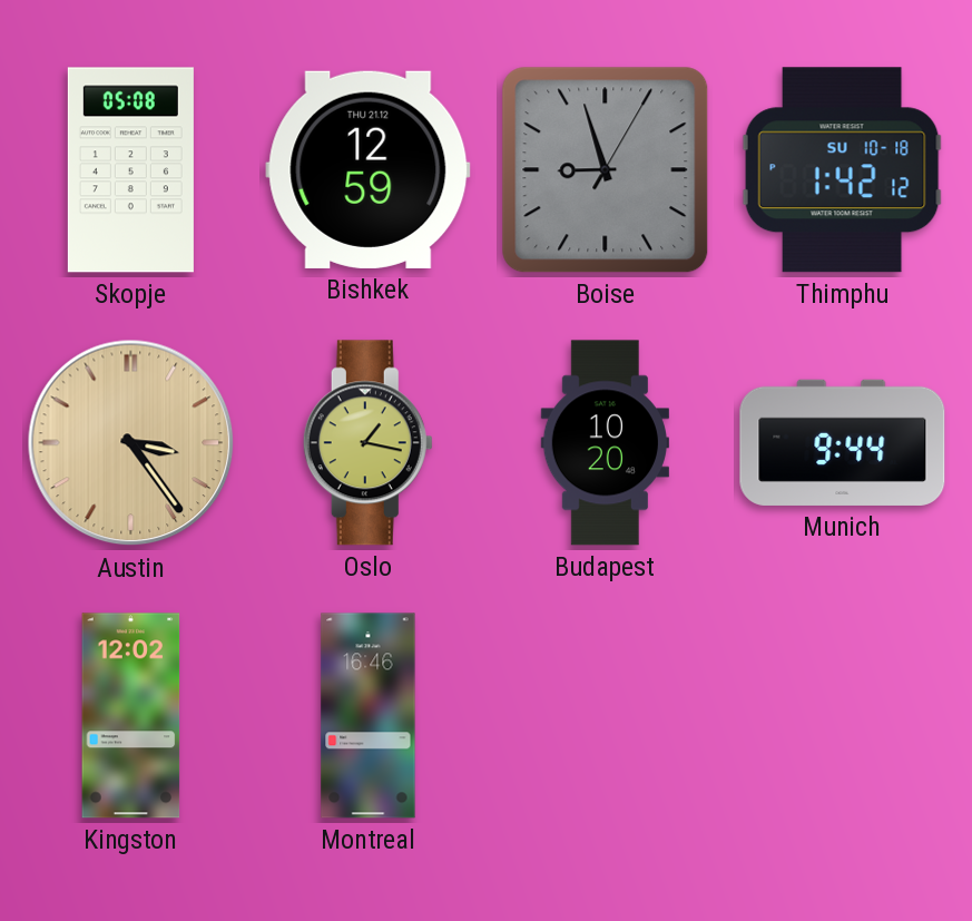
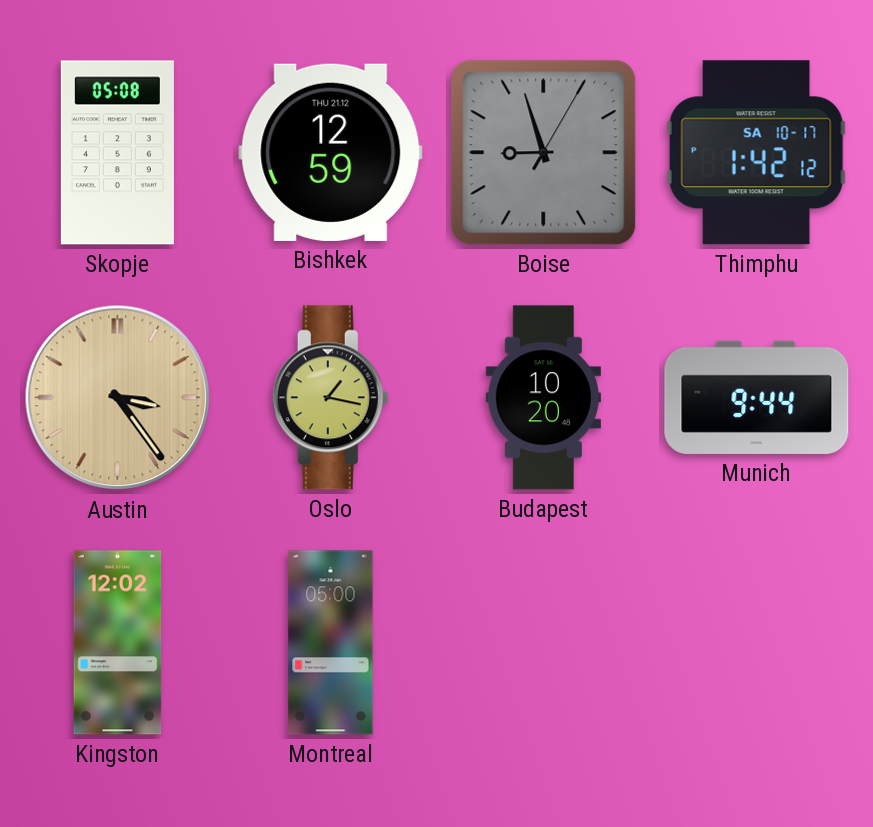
Thimphu date: SU 10-18 -> SA 10-17 (756, 153)
Montreal: 16:46 -> 05:00 (331, 643)
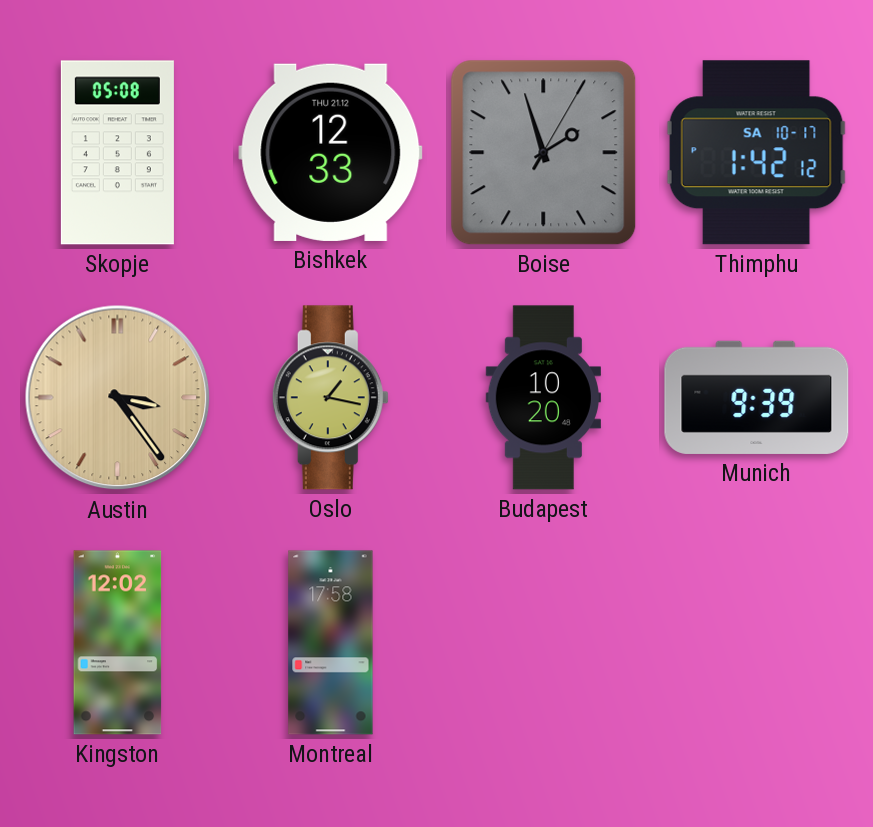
Bishkek: 12:59 -> 12:33 (331, 152)
Boise: 8:57 -> 1:57 (544, 153)
Munich: 9:44 -> 9:39 (757, 397)
Montreal: 05:00 -> 17:58 (331, 643)
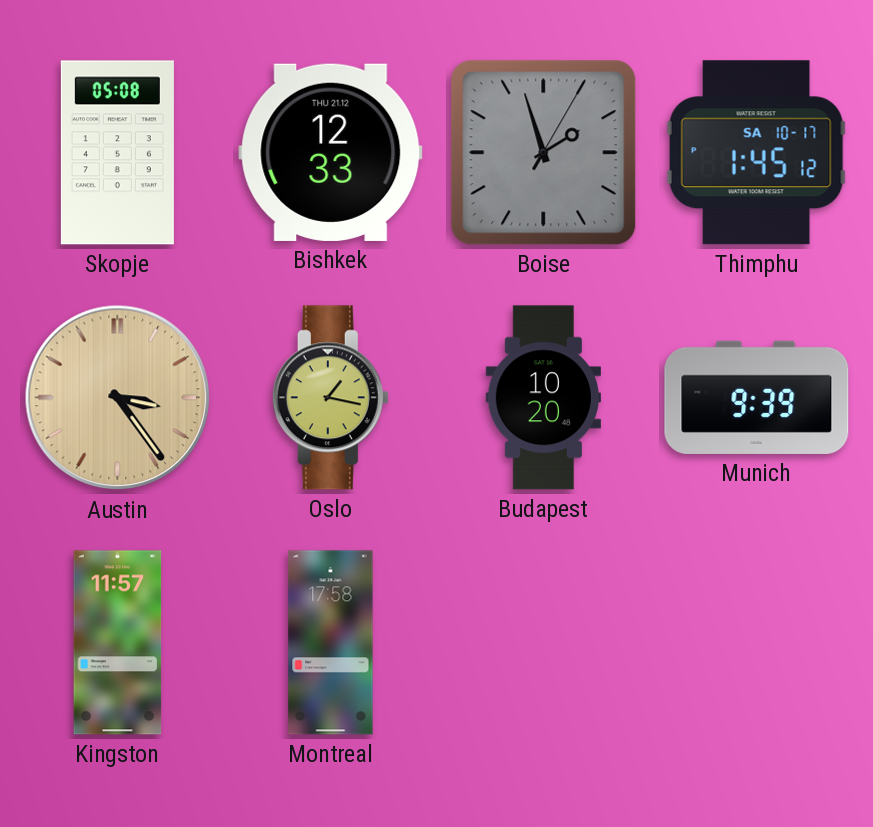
Thimphu: 1:42 -> 1:45 (756, 153)
Kingston: 12:02 -> 11:57 (118, 643)
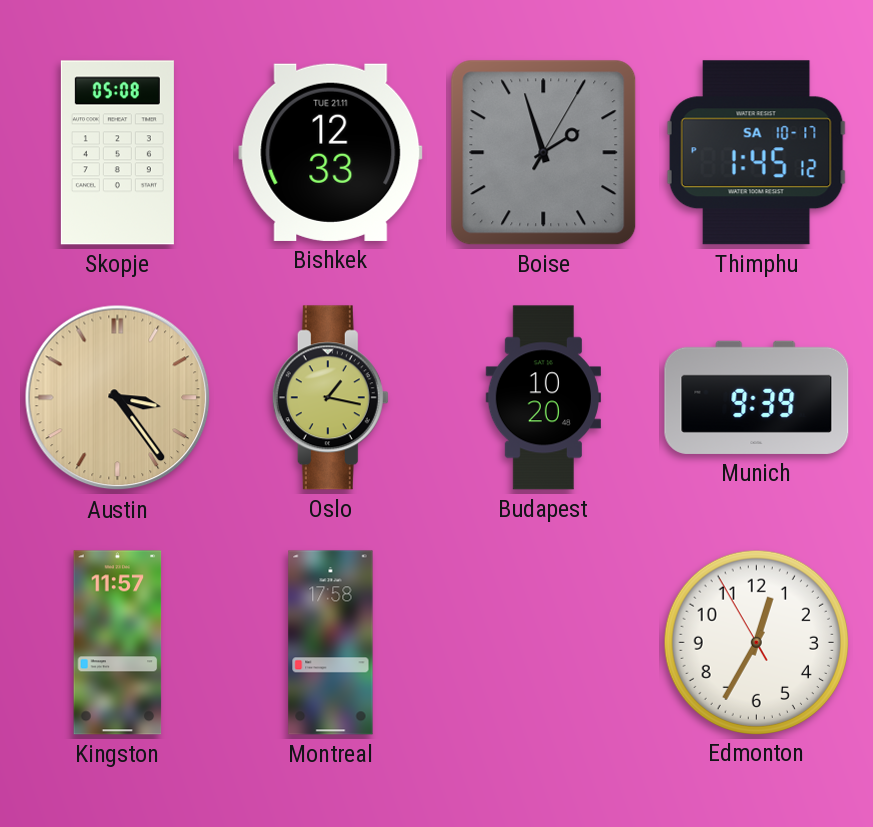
Bishkek date: THU 21.12 -> TUE 21.11 (331, 152)
Edmonton: none -> 12:34 (756, 642)
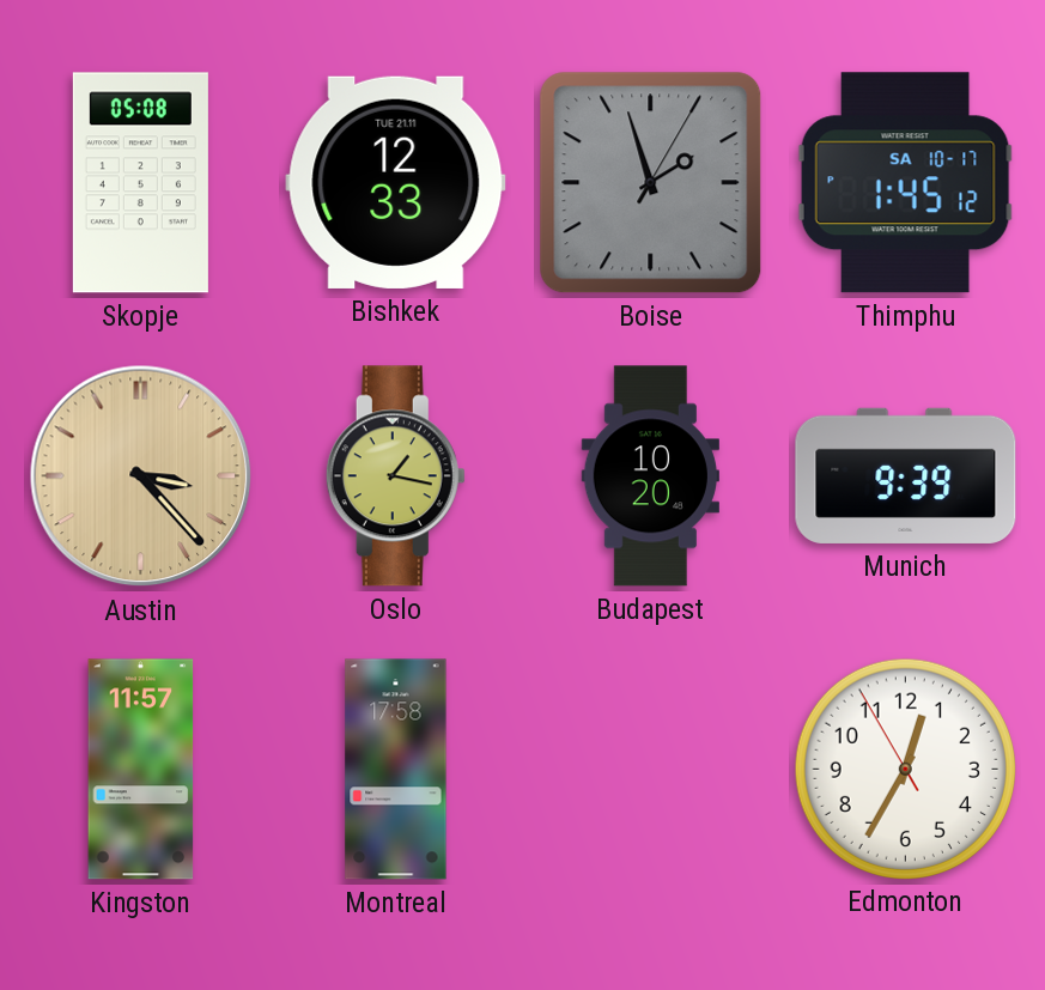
Austin: 3:24 -> 3:23 (141, 476)
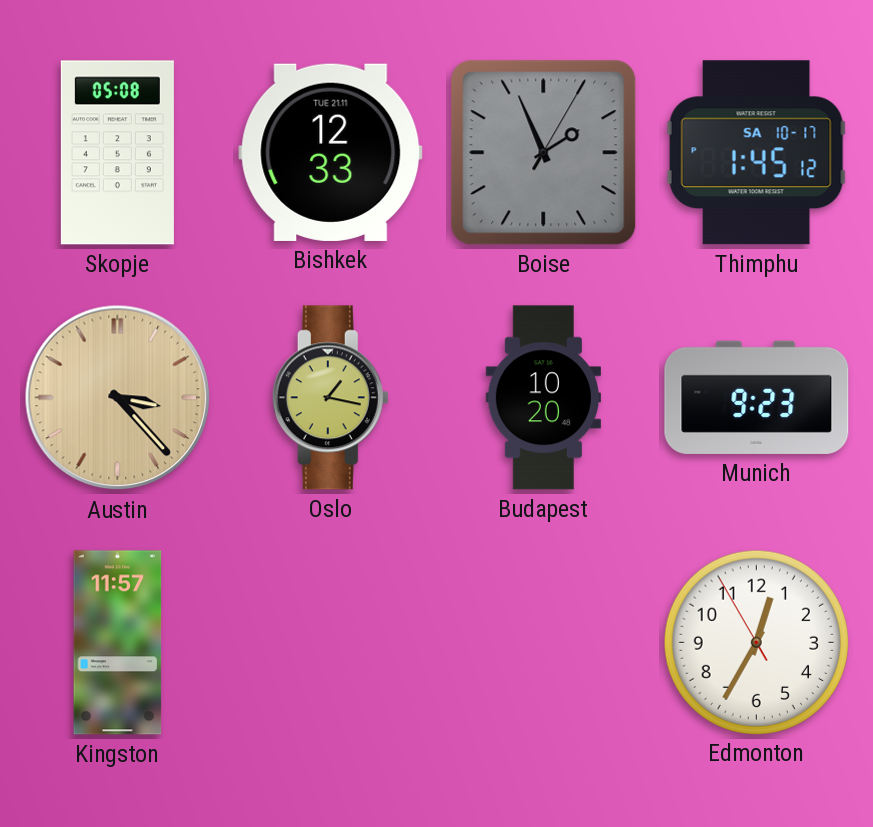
Boise: 1:57 -> 1:56 (544, 153)
Munich: 9:39 -> 9:23 (757, 397)
Montreal: 17:58 -> none (396, 770)
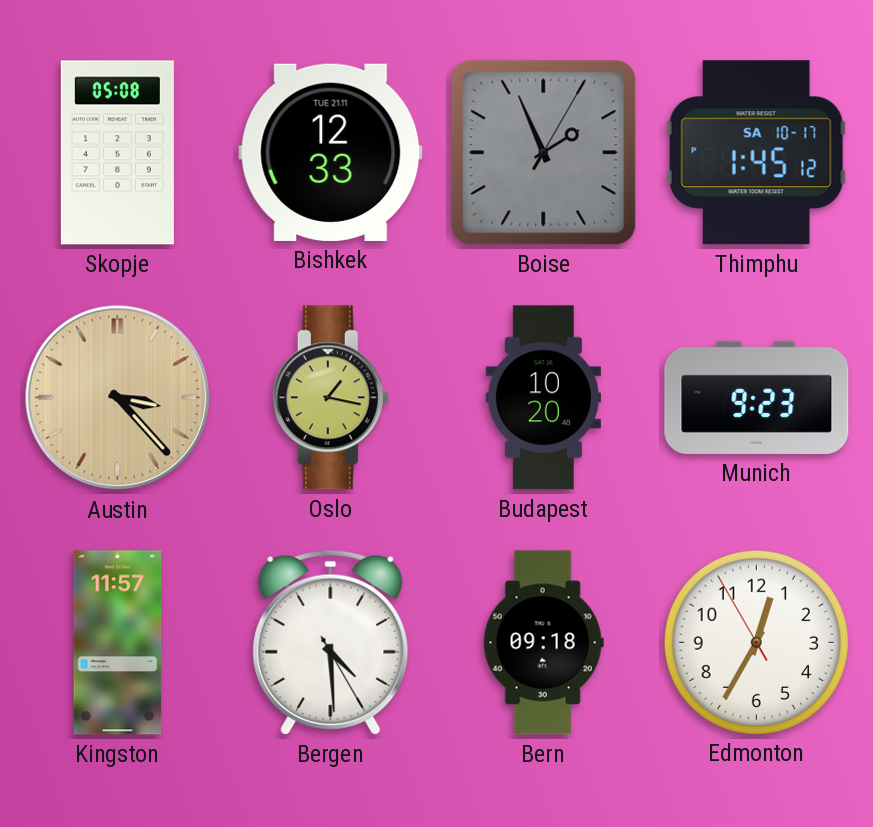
Bergen: none -> 4:29 (331, 642)
Bern: none -> 09:18 (543, 643)
